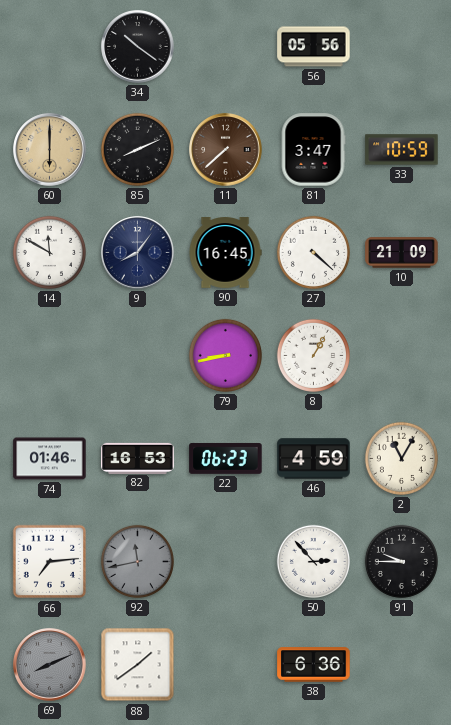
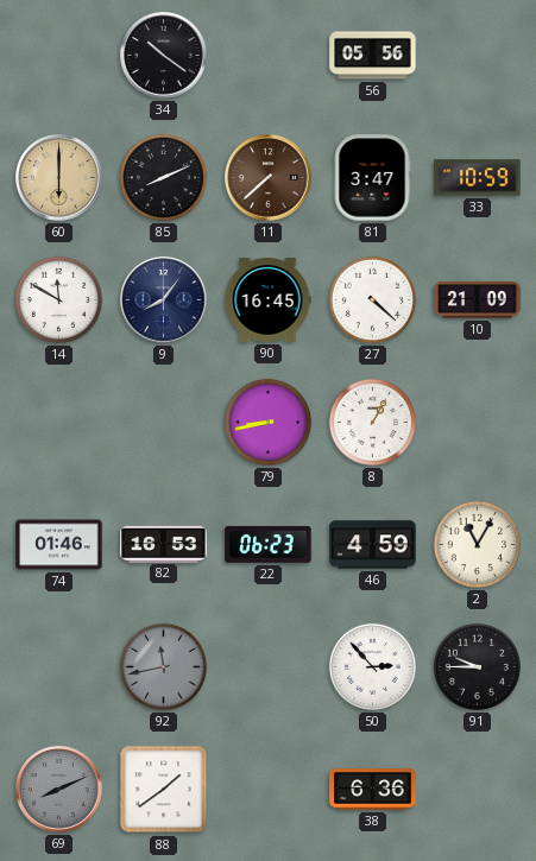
66: 7:14 -> none (50, 562)
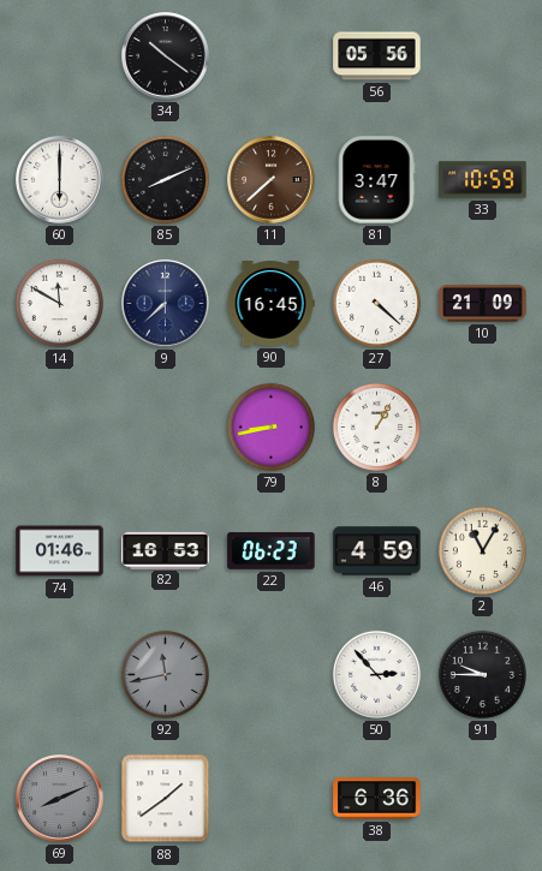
60 dial: champagne -> white (60, 180)
9: 8:06 -> 7:38 (166, 304)
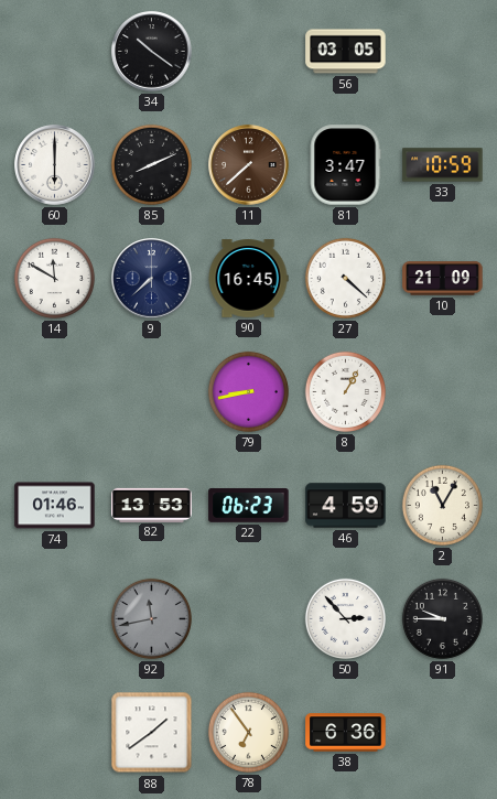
56: 05:56 -> 03:05 (346, 52)
82: 16:53 -> 13:53 (152, 505)
69: 8:11 -> none (60, 799)
78: none -> 6:54 (248, 732)
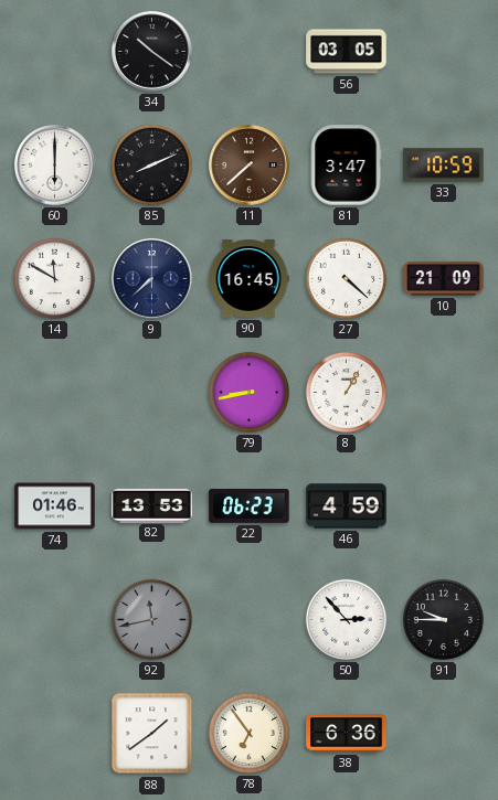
2: 11:05 -> none (442, 505)
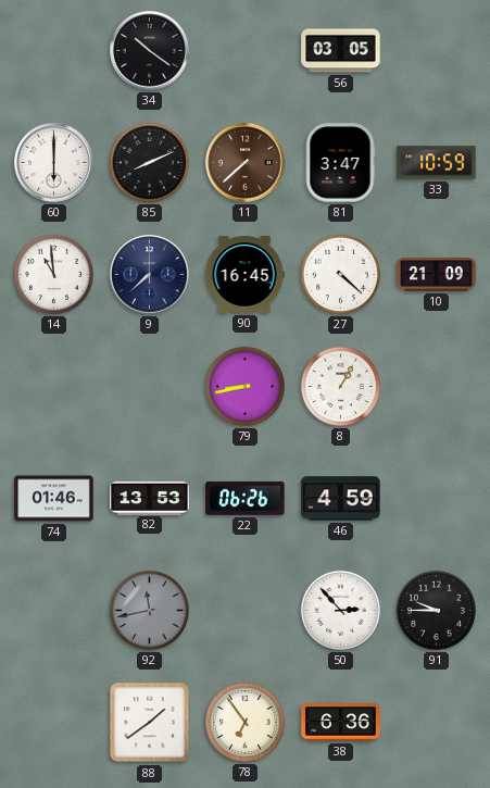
14: 11:50 -> 10:59 (53, 274)
22: 06:23 -> 06:26 (246, 498)
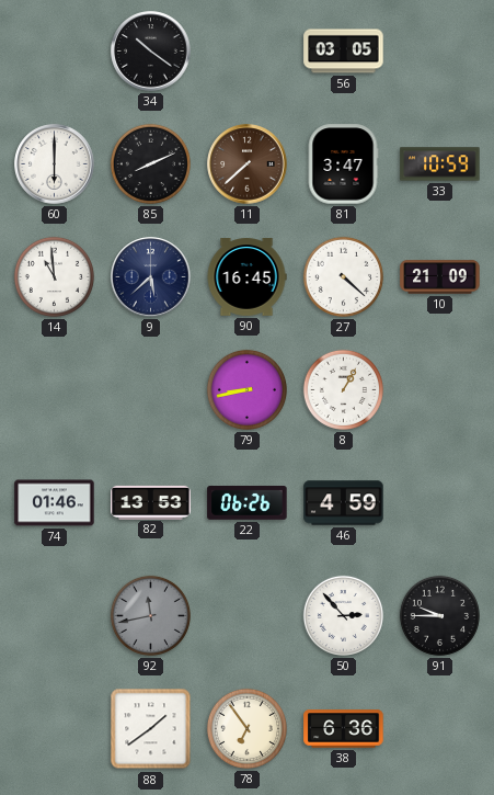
9: 7:38 -> 5:38 (151, 277)
